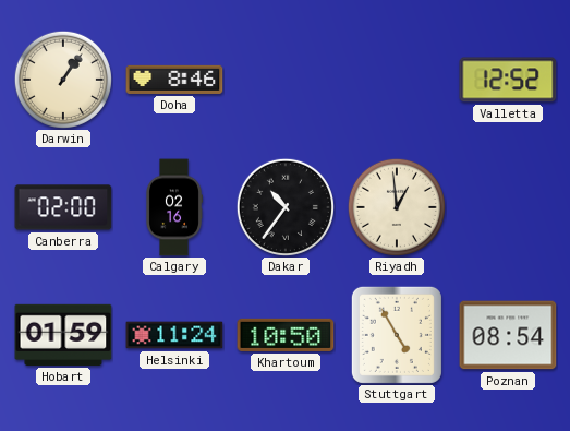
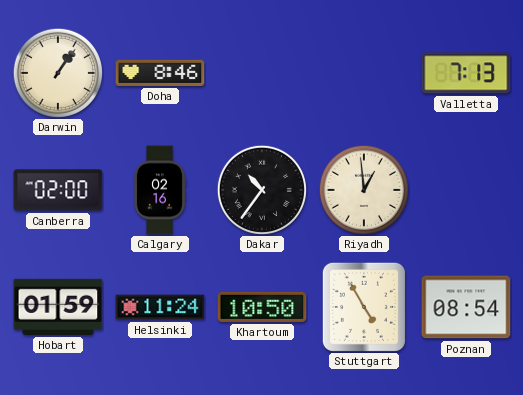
Valletta: 12:52 -> 7:13 (466, 73)
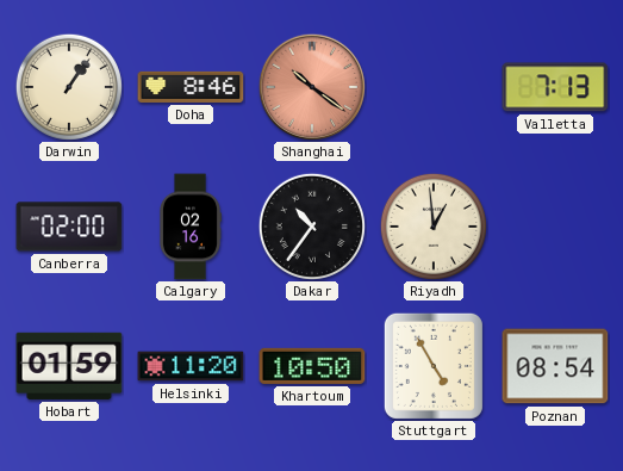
Shanghai: none -> 10:21 (312, 87)
Helsinki: 11:24 -> 11:20 (191, 366)
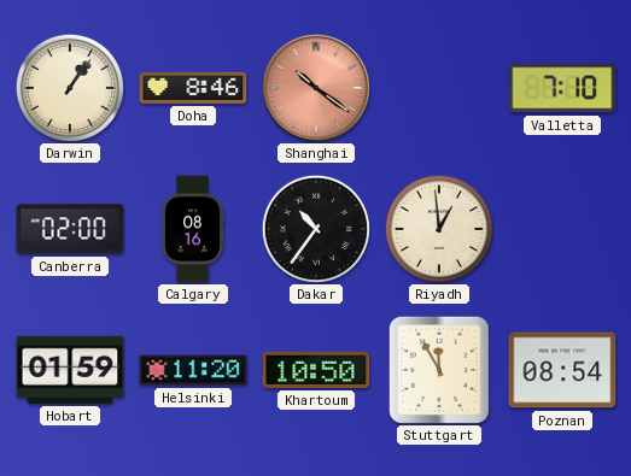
Valletta: 7:13 -> 7:10 (562, 88)
Calgary: 02:16 -> 08:16 (193, 229)
Stuttgart: 4:55 -> 11:55 (439, 370)
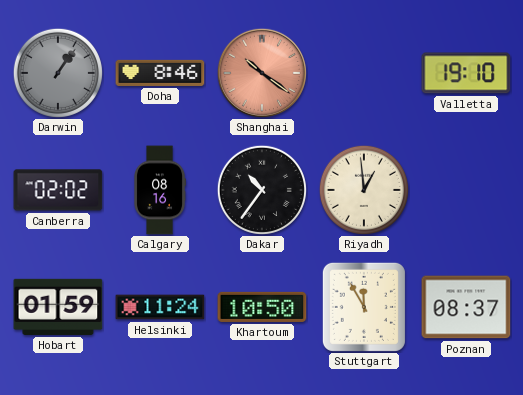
Darwin dial: cream -> grey (58, 73)
Valletta: 7:10 -> 19:10 (466, 73)
Canberra: 02:00 -> 02:02 (58, 190)
Helsinki: 11:20 -> 11:24 (160, 307)
Poznan: 08:54 -> 08:37 (466, 307)
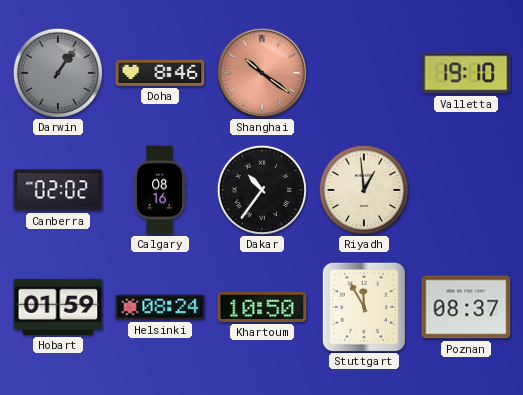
Helsinki: 11:24 -> 08:24 (160, 307)
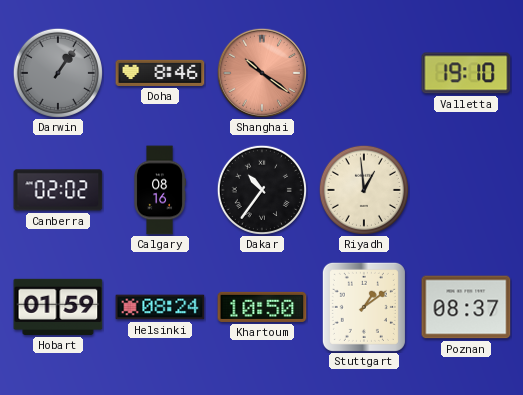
Stuttgart: 11:55 -> 1:09 (364, 307)
